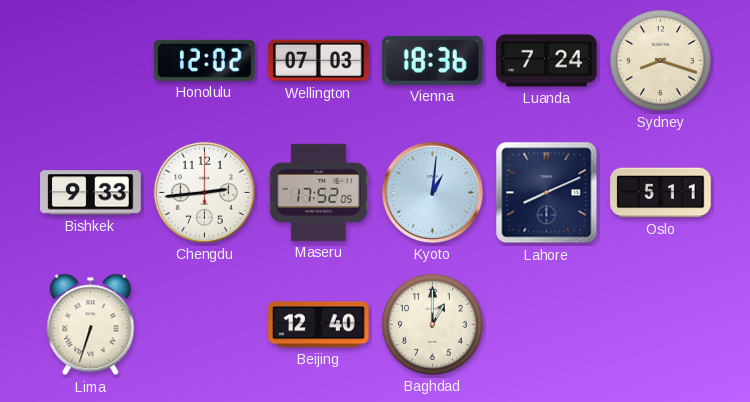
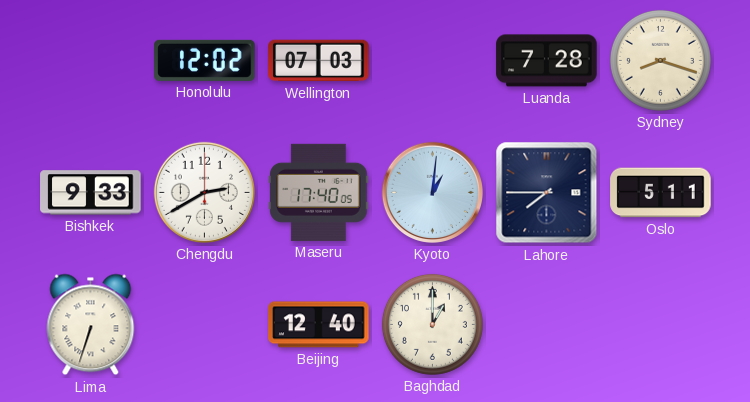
Vienna: 18:36 -> none (433, 60)
Luanda: 7:24 -> 7:28 (547, 61)
Chengdu: 2:44 -> 2:40 (204, 192)
Maseru: 17:52 -> 17:40 (319, 192)
Lahore: 8:11 -> 7:45 (547, 193)
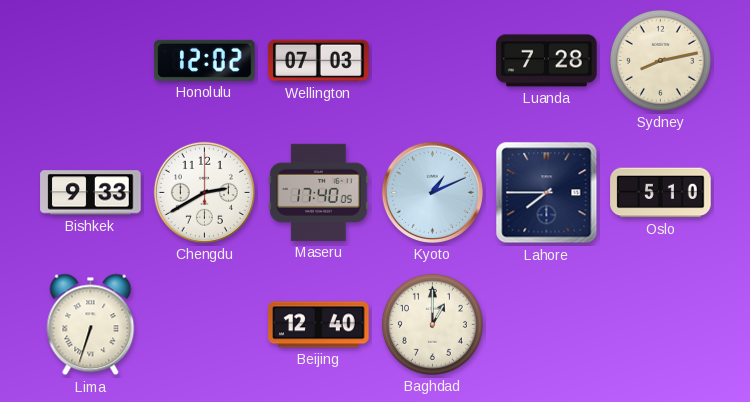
Sydney: 8:18 -> 8:13 (660, 60)
Kyoto: 1:01 -> 1:11 (432, 192)
Oslo: 5:11 -> 5:10 (661, 193)
